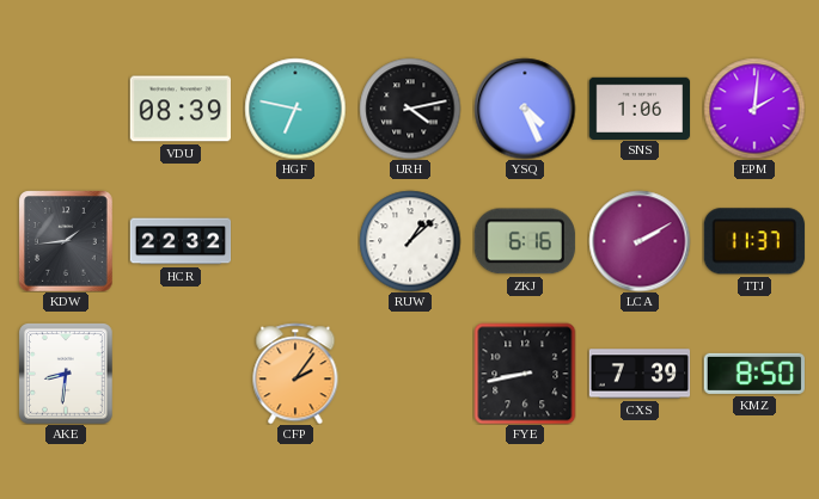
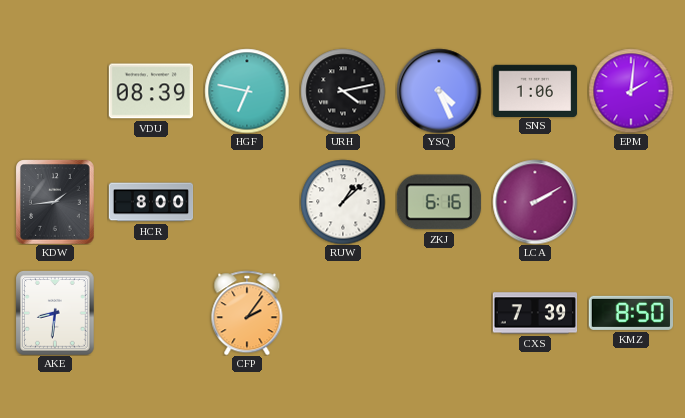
HCR: 22:32 -> 8:00 (151, 202)
TTJ: 11:37 -> none (754, 241)
FYE: 8:43 -> none (525, 374)
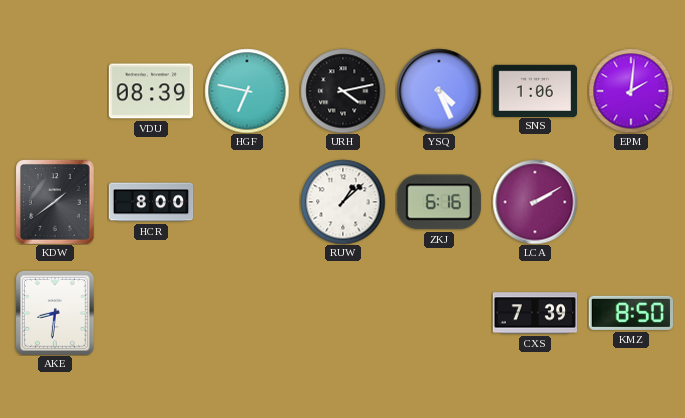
KDW: 1:44 -> 1:39 (56, 202)
CFP: 2:06 -> none (247, 313)
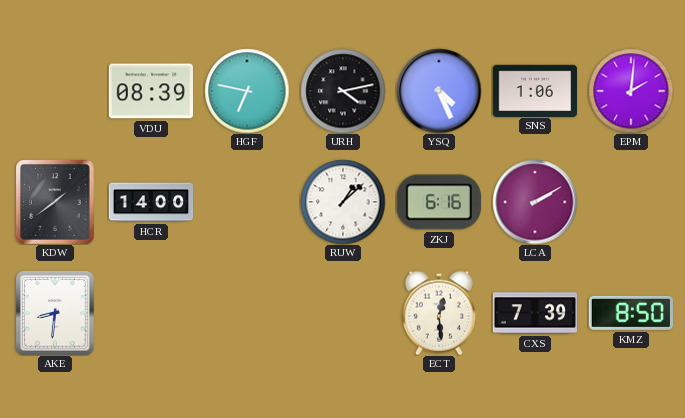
HCR: 8:00 -> 14:00 (151, 202)
ECT: none -> 12:29 (438, 313)
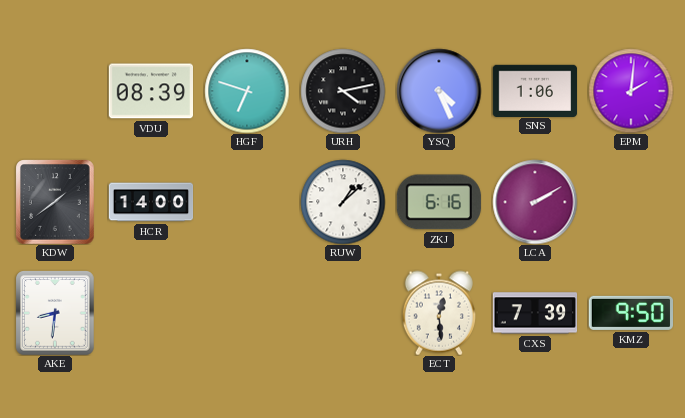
HGF: 6:47 -> 6:48 (247, 91)
KMZ: 8:50 -> 9:50 (630, 313)
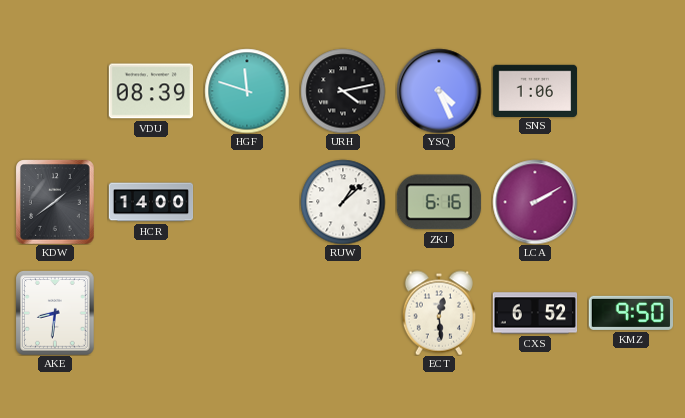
HGF: 6:48 -> 11:48 (247, 91)
EPM: 2:01 -> none (631, 91)
CXS: 7:39 -> 6:52 (535, 313)
